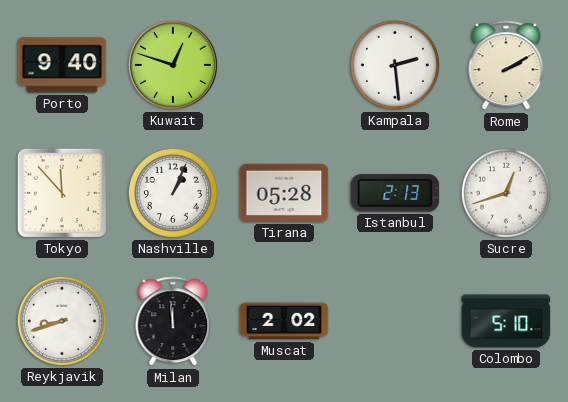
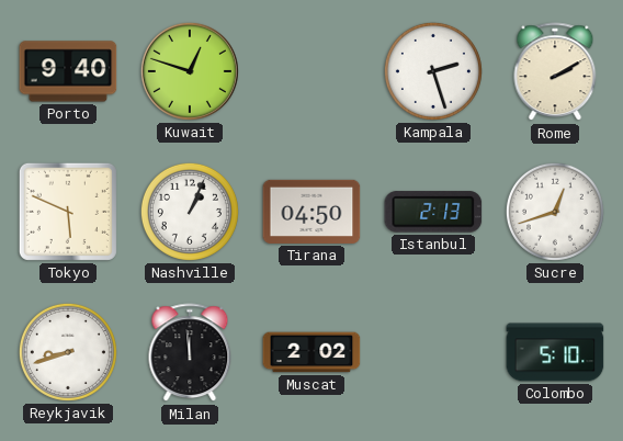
Kampala: 2:29 -> 2:27 (433, 71)
Tokyo: 11:53 -> 5:49 (68, 212)
Tirana: 05:28 -> 04:50 (311, 212)
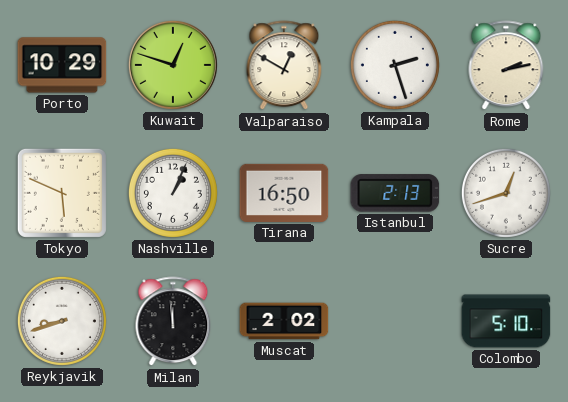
Porto: 9:40 -> 10:29 (62, 65)
Valparaiso: none -> 12:50 (284, 66)
Rome: 2:10 -> 2:13 (506, 66)
Tirana: 04:50 -> 16:50 (284, 193)
